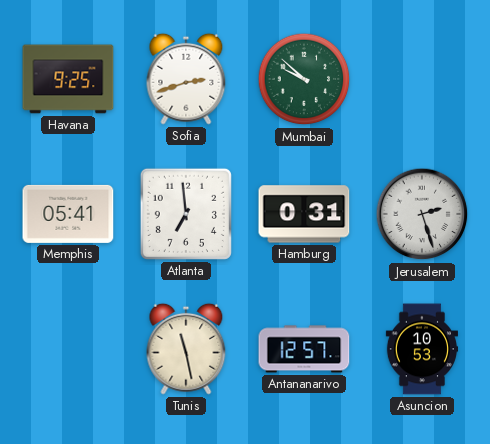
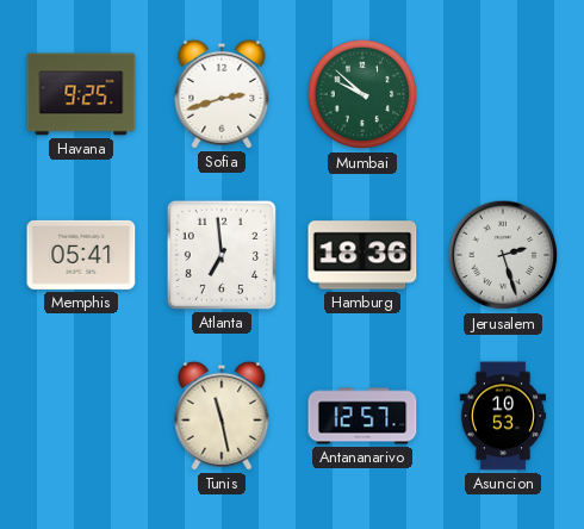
Hamburg: 0:31 -> 18:36 (362, 255)
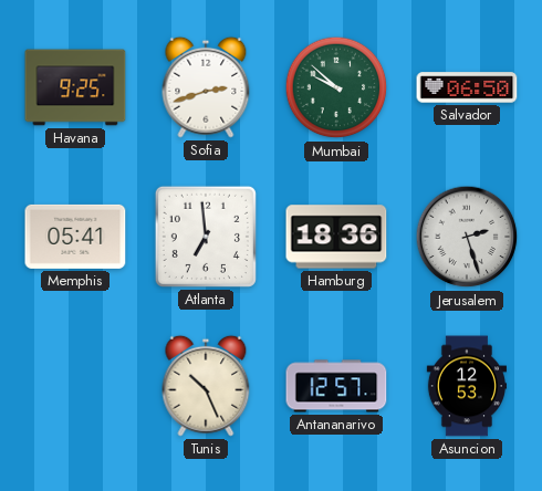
Salvador: none -> 06:50 (467, 87)
Tunis: 11:28 -> 10:26 (206, 386)
Asuncion: 10:53 -> 12:53 (466, 386)
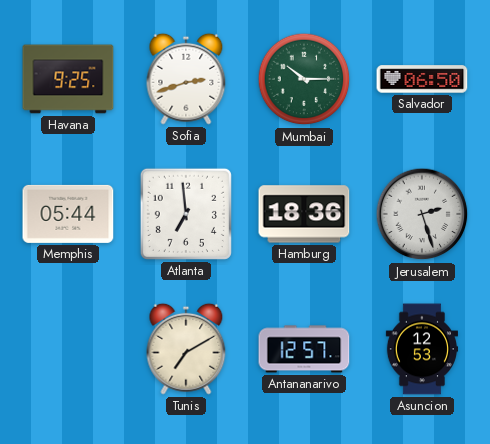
Mumbai: 9:52 -> 10:15 (304, 79)
Memphis: 05:41 -> 05:44 (68, 214)
Tunis: 10:26 -> 7:10 (186, 349)
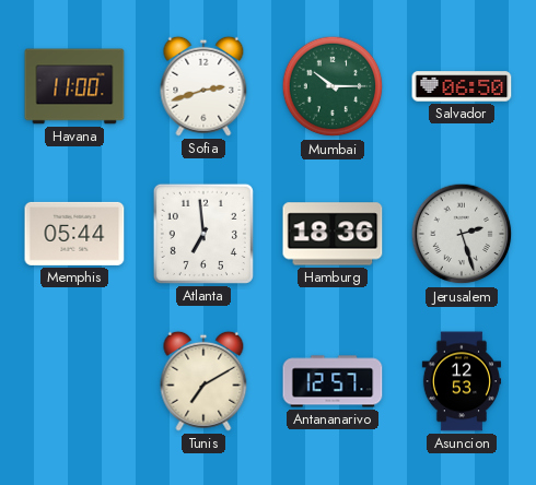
Havana: 9:25 -> 11:00 (74, 86)
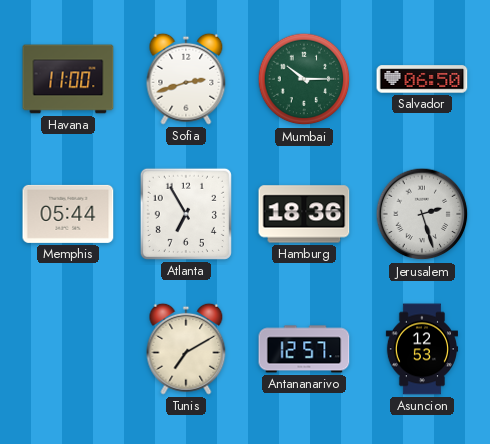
Atlanta: 6:59 -> 6:55 (186, 214)
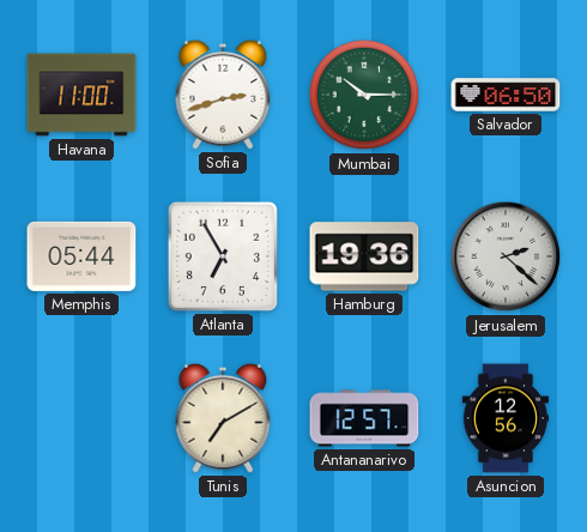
Hamburg: 18:36 -> 19:36 (364, 256)
Jerusalem: 2:27 -> 2:22 (506, 256)
Asuncion: 12:53 -> 12:56 (504, 418)
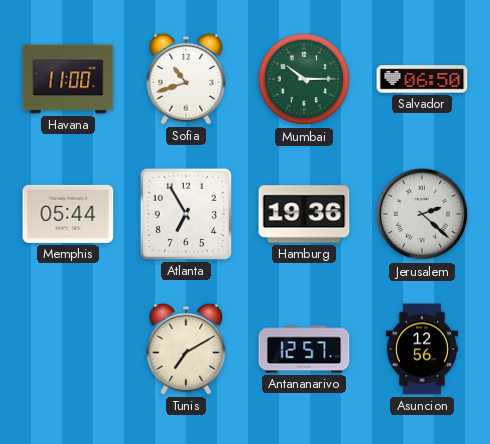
Sofia: 2:42 -> 10:42 (186, 79)
